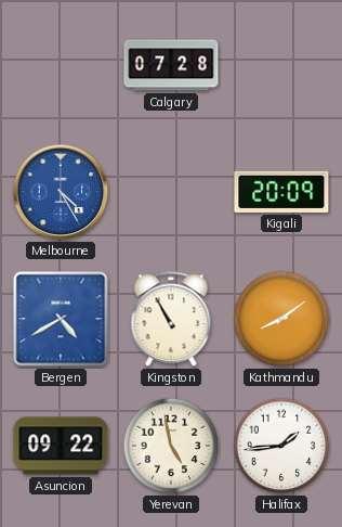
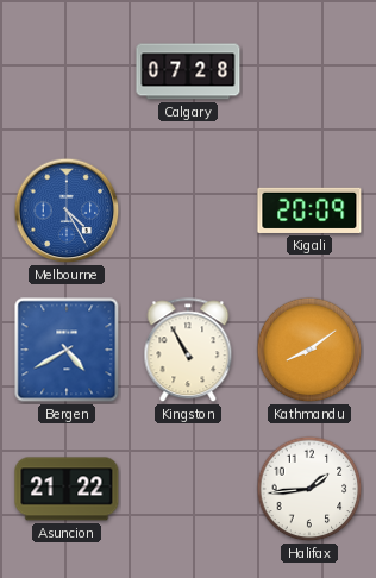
Asuncion: 09:22 -> 21:22 (67, 489)
Yerevan: 4:58 -> none (171, 446)
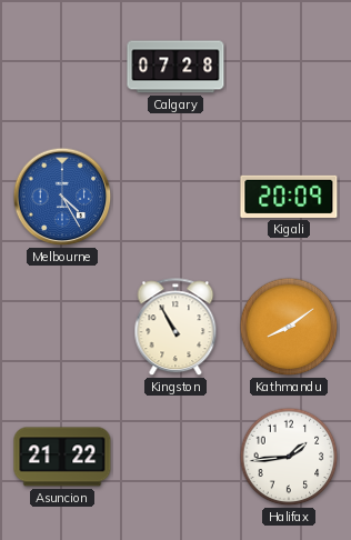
Bergen: 4:40 -> none (67, 350)
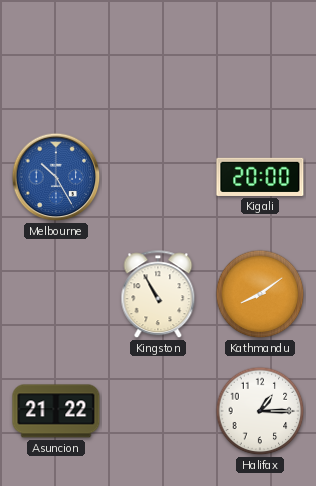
Calgary: 07:28 -> none (175, 67)
Melbourne: 4:25 -> 10:25 (56, 177)
Kigali: 20:09 -> 20:00 (260, 177)
Halifax: 1:44 -> 1:15 (260, 411)
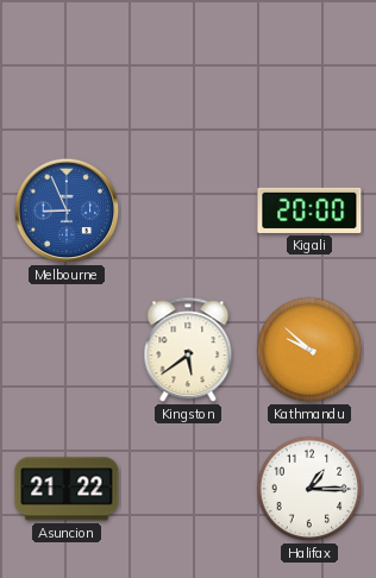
Melbourne: 10:25 -> 8:56 (67, 211)
Kingston: 10:55 -> 5:39 (188, 351)
Kathmandu: 8:09 -> 9:52 (309, 350)
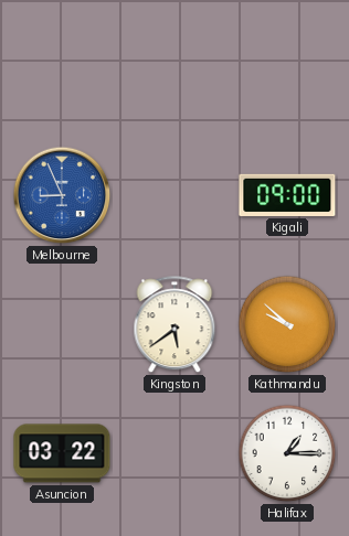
Kigali: 20:00 -> 09:00 (287, 195)
Asuncion: 21:22 -> 03:22 (62, 453)
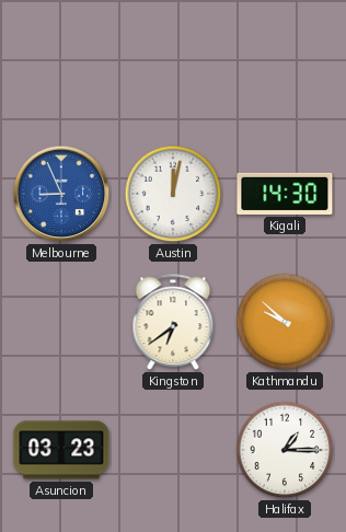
Austin: none -> 12:02 (173, 194)
Kigali: 09:00 -> 14:30 (285, 194)
Kingston: 5:39 -> 6:39 (173, 323)
Asuncion: 03:22 -> 03:23 (61, 450)
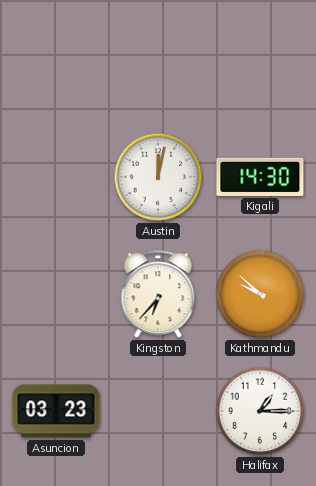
Melbourne: 8:56 -> none (61, 194)
Kingston: 6:39 -> 6:37 (158, 295)
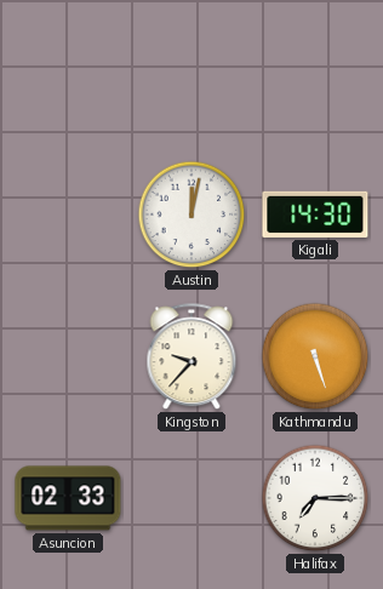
Kingston: 6:37 -> 9:37 (191, 358)
Kathmandu: 9:52 -> 5:27 (315, 356)
Asuncion: 03:23 -> 02:33 (68, 498)
Halifax: 1:15 -> 7:15 (315, 498)
